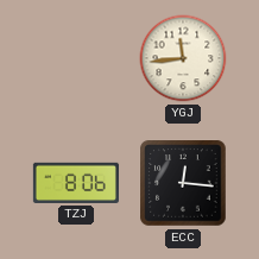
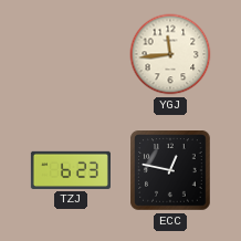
TZJ: 8:06 -> 6:23 (71, 170)
ECC: 12:16 -> 12:47 (170, 170)
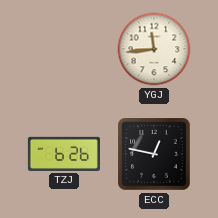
TZJ: 6:23 -> 6:26 (64, 154)
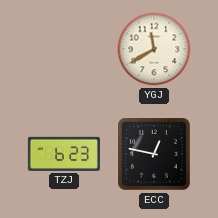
YGJ: 11:44 -> 11:40 (154, 49)
TZJ: 6:26 -> 6:23 (64, 154)
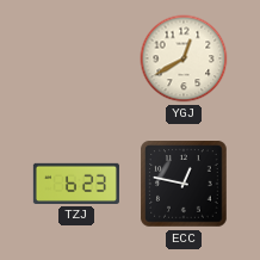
YGJ: 11:40 -> 12:40 (184, 58)
